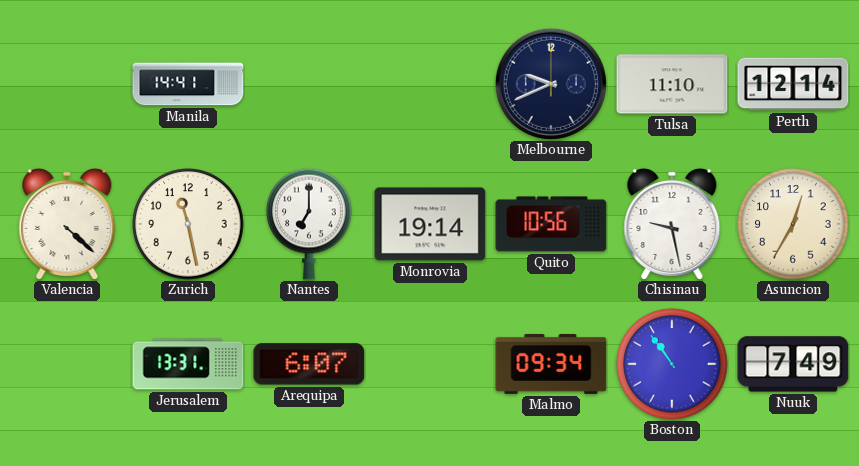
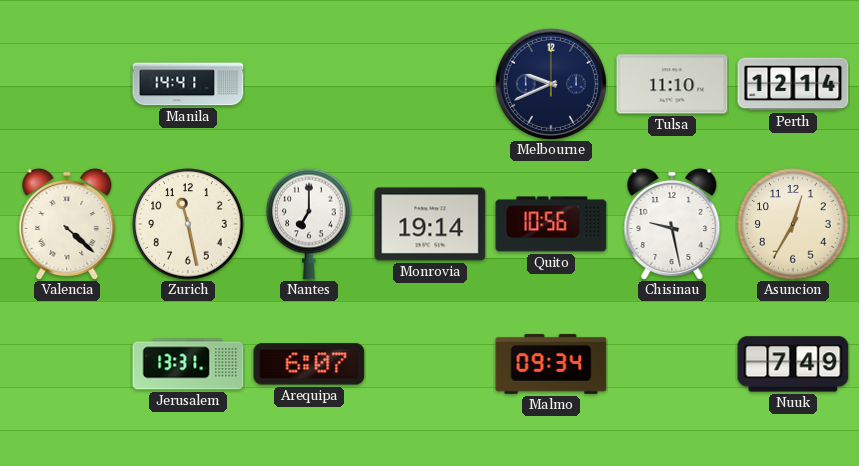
Boston: 10:54 -> none (672, 364)
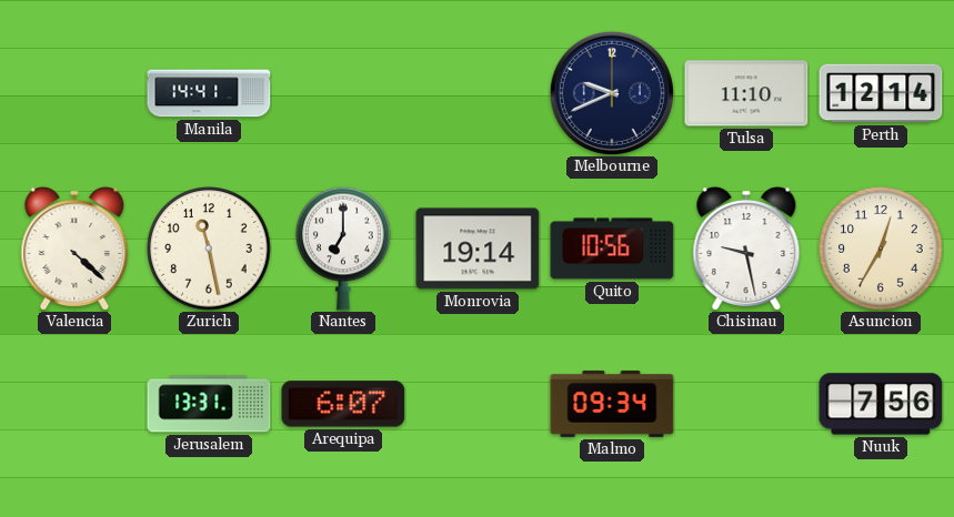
Nuuk: 7:49 -> 7:56 (881, 404)
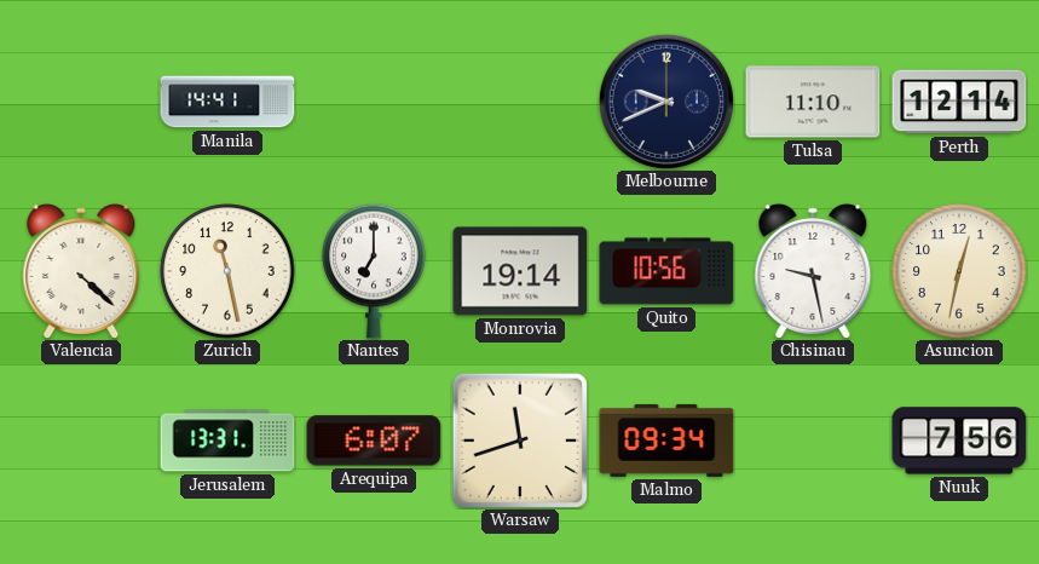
Asuncion: 12:35 -> 12:32 (959, 271)
Warsaw: none -> 11:42 (519, 439)
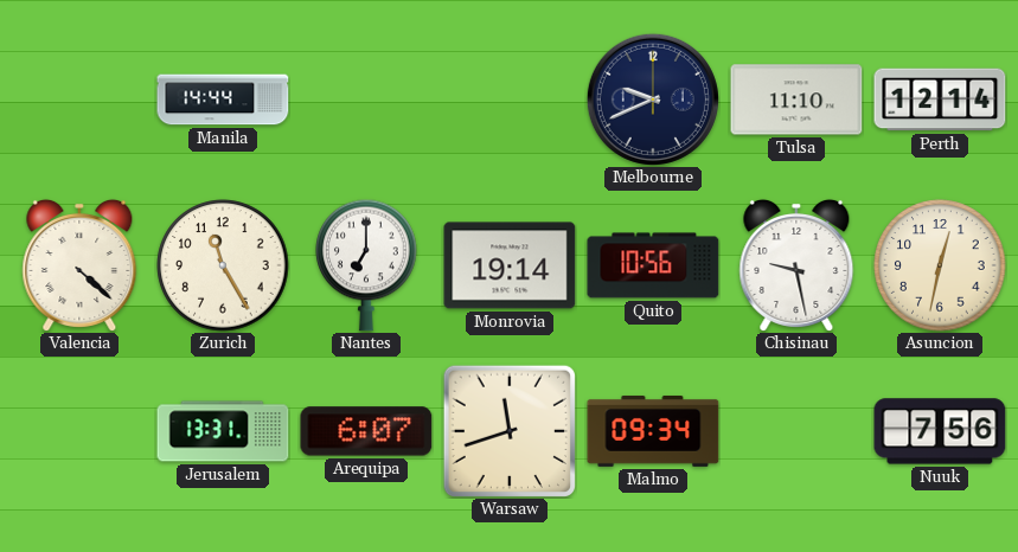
Manila: 14:41 -> 14:44 (223, 100)
Zurich: 11:28 -> 11:25 (223, 265)
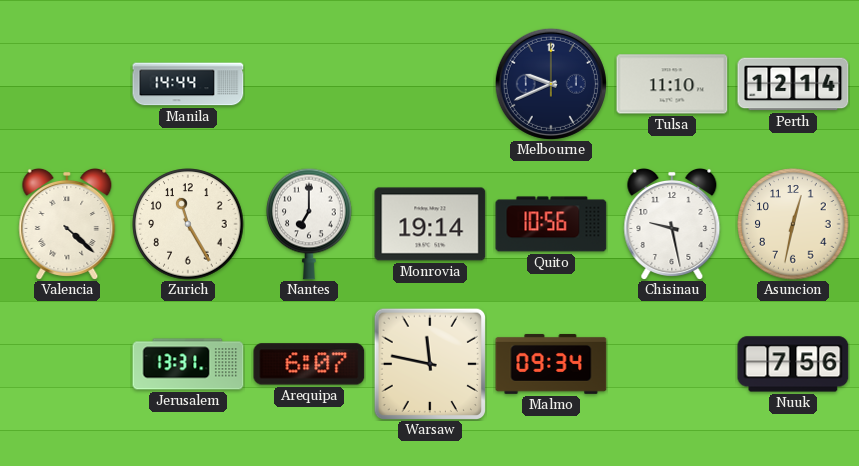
Warsaw: 11:42 -> 11:47 (429, 363)
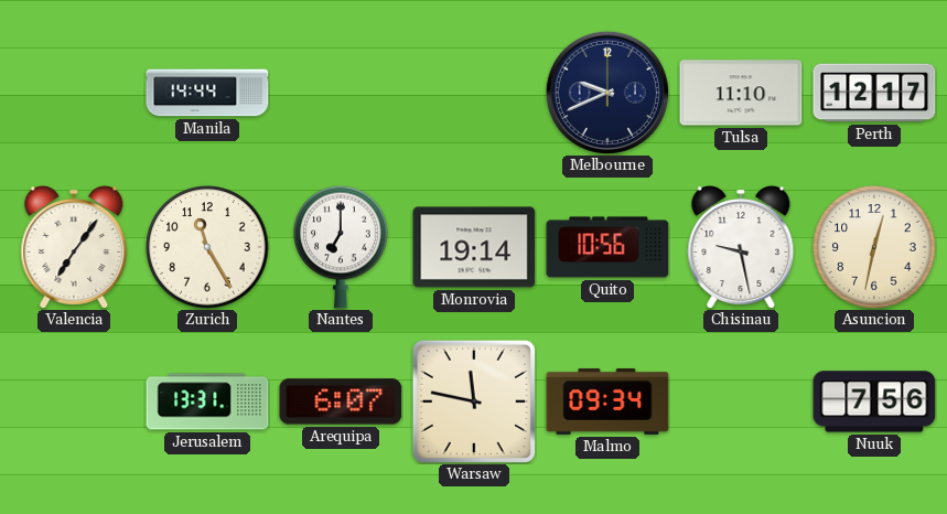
Perth: 12:14 -> 12:17 (874, 93)
Valencia: 4:22 -> 7:06 (74, 247)
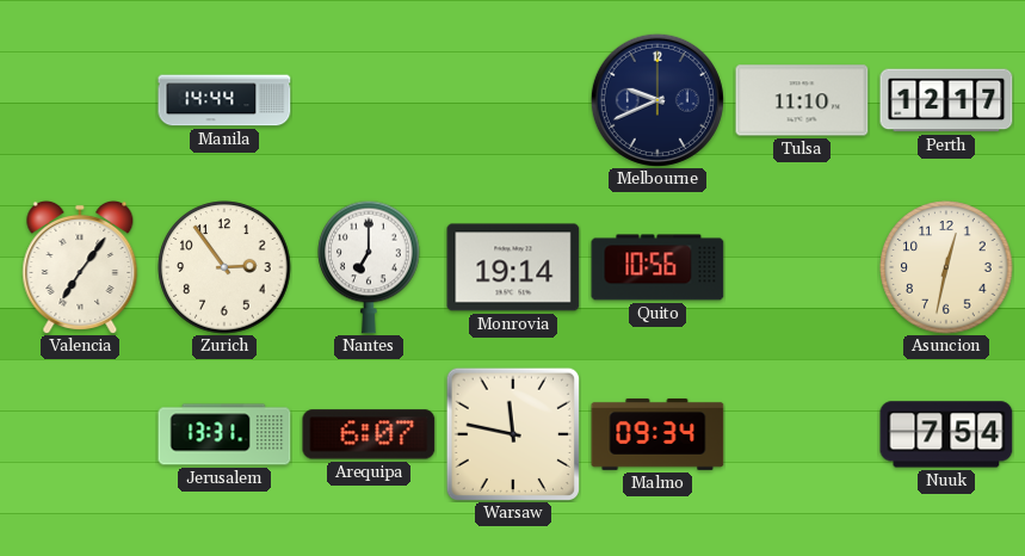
Zurich: 11:25 -> 2:54 (224, 267)
Chisinau: 9:28 -> none (741, 247)
Nuuk: 7:56 -> 7:54 (946, 434)
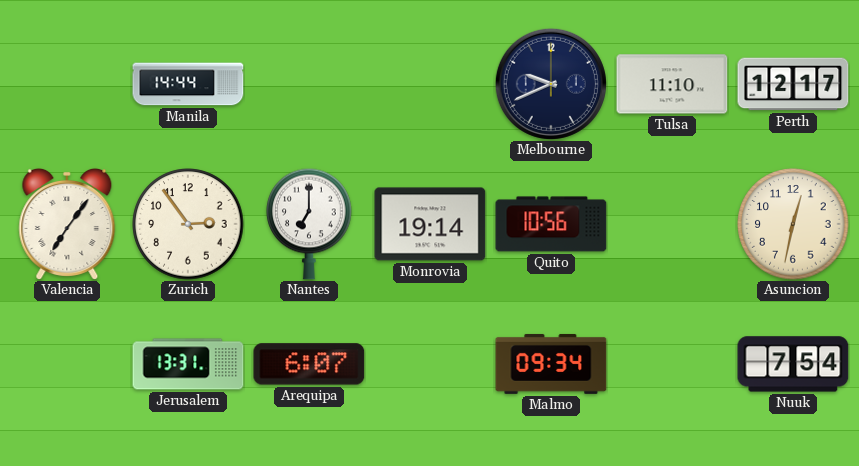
Warsaw: 11:47 -> none (512, 433)
